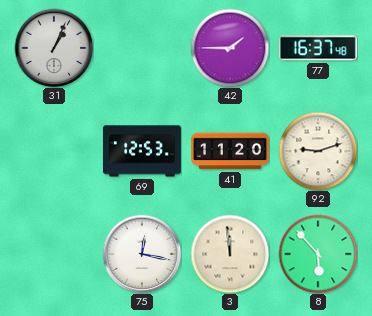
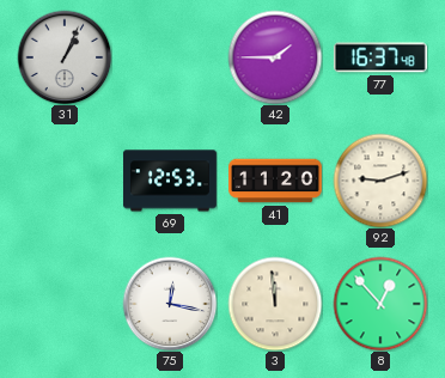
8: 5:53 -> 12:53 (380, 304)
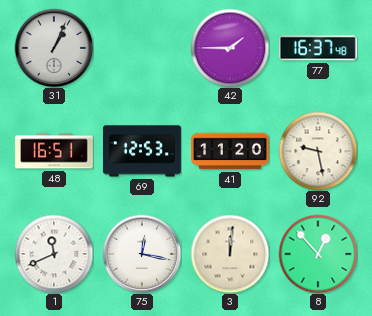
48: none -> 16:51 (54, 151)
92: 9:12 -> 9:28 (318, 151)
1: none -> 11:41 (54, 254)
3: 11:59 -> 12:01 (230, 254)
